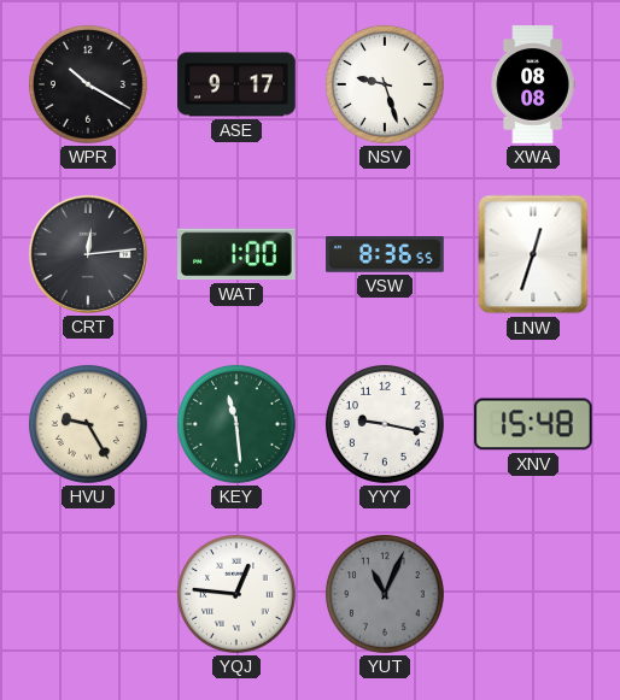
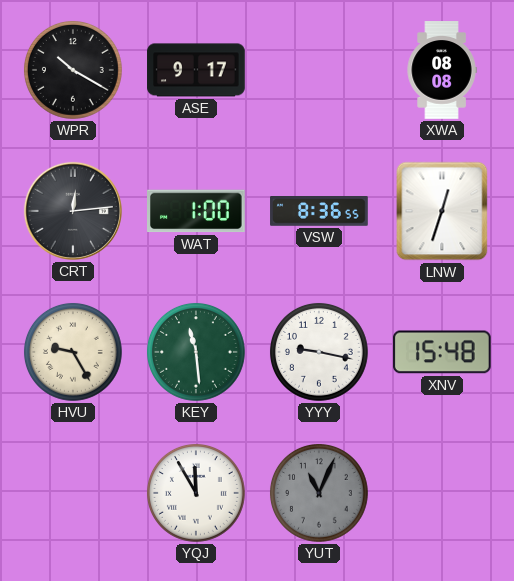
NSV: 9:27 -> none (385, 84)
YQJ: 12:46 -> 11:55 (196, 493)
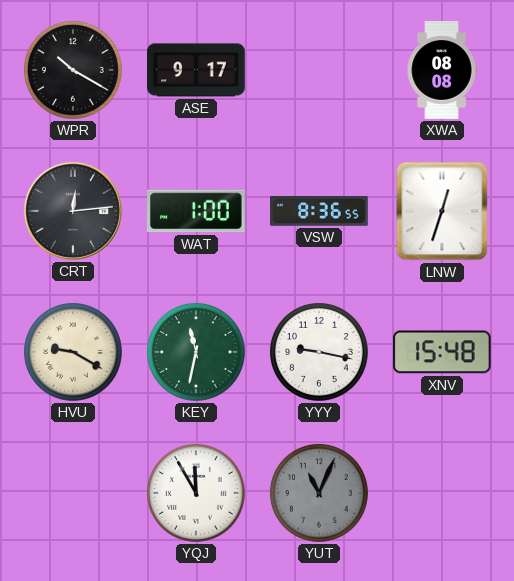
HVU: 9:25 -> 9:20 (73, 352)
KEY: 11:29 -> 11:32 (196, 352)
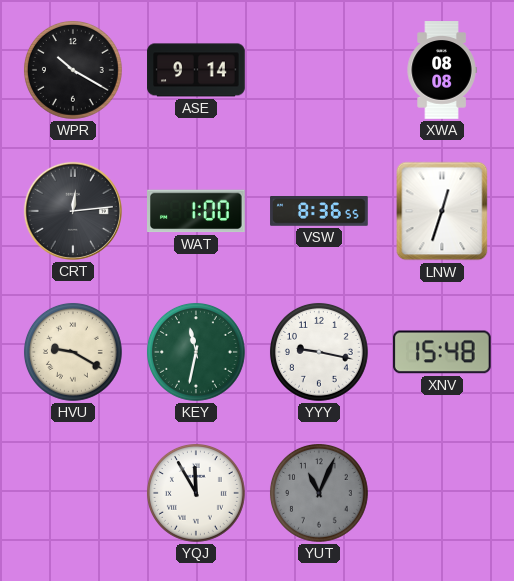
ASE: 9:17 -> 9:14 (196, 70)
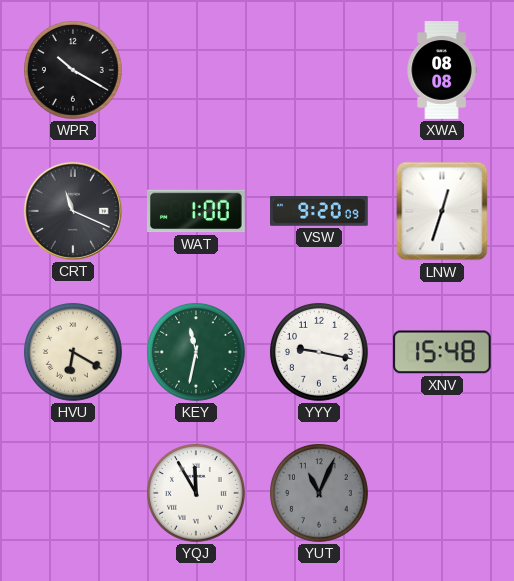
ASE: 9:14 -> none (196, 70)
CRT: 12:14 -> 11:19 (73, 211)
VSW: 8:36 -> 9:20 (319, 211)
HVU: 9:20 -> 6:20 (73, 352)
